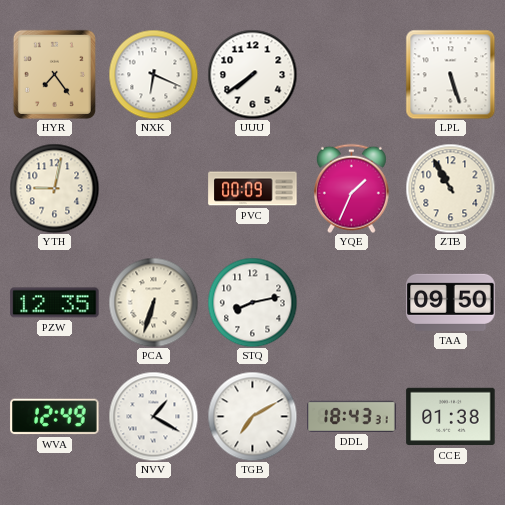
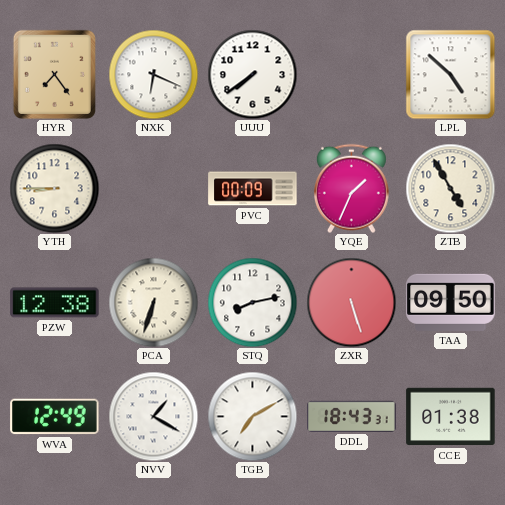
LPL: 5:27 -> 4:52 (450, 74)
YTH: 9:02 -> 8:45 (54, 188)
ZTB: 10:55 -> 4:55 (450, 188)
PZW: 12:35 -> 12:38 (55, 303)
ZXR: none -> 5:27 (351, 302)
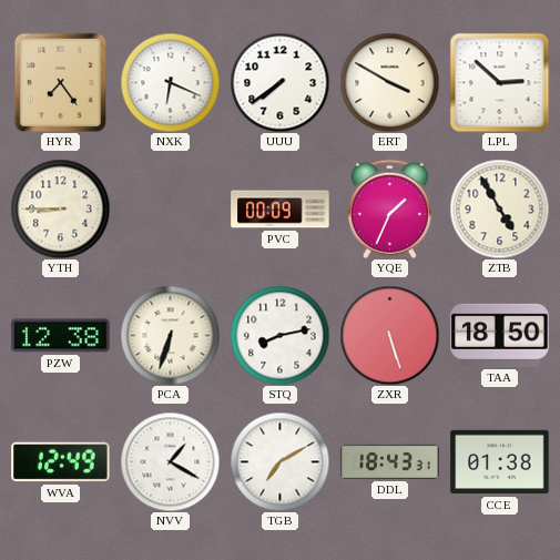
ERT: none -> 3:50 (389, 82)
LPL: 4:52 -> 2:52 (499, 82)
TAA: 09:50 -> 18:50 (500, 335)
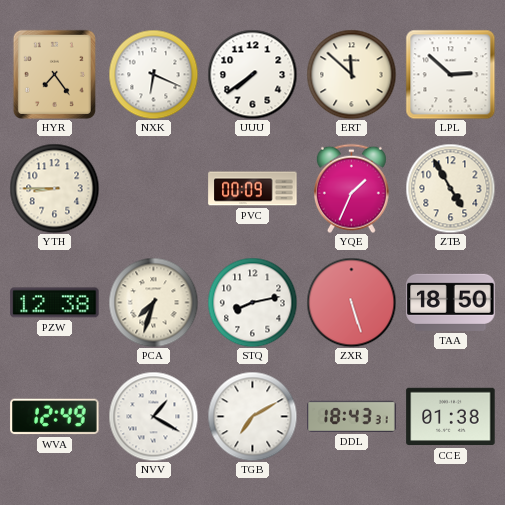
ERT: 3:50 -> 11:52 (351, 74)
PCA: 6:33 -> 7:33 (153, 302)
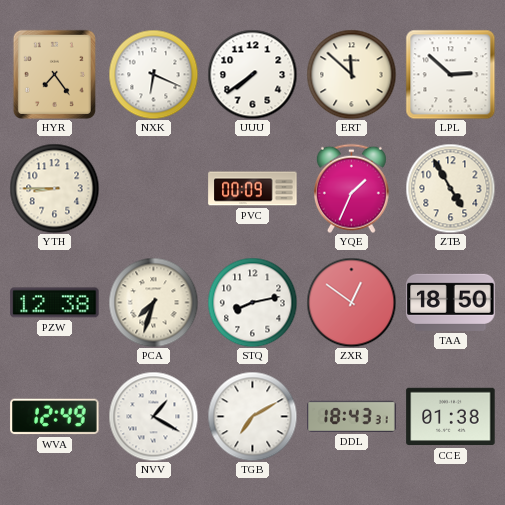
ZXR: 5:27 -> 12:51 (351, 302)
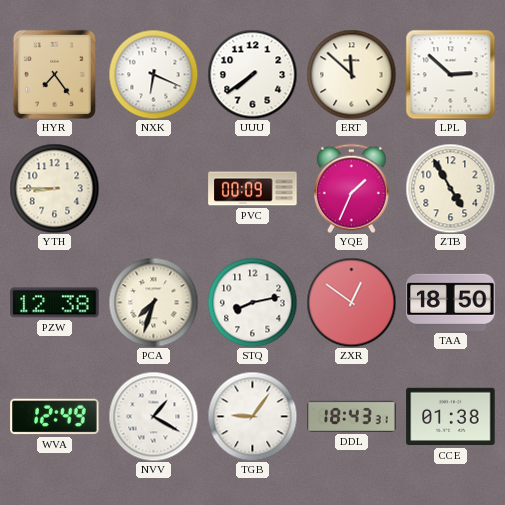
TGB: 7:10 -> 9:06 (252, 416)
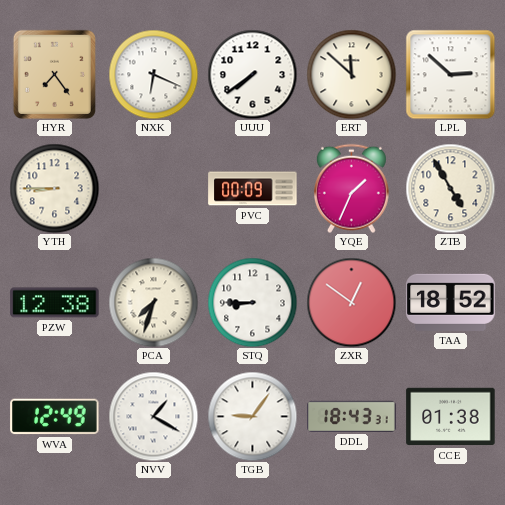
STQ: 8:13 -> 8:45 (252, 302)
TAA: 18:50 -> 18:52 (451, 302)
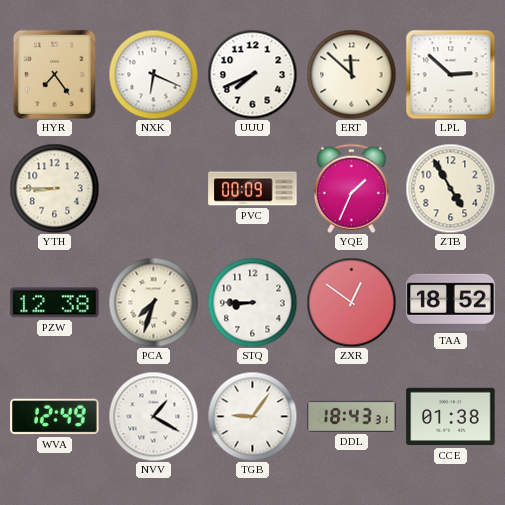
UUU: 7:39 -> 7:41 (252, 74)
